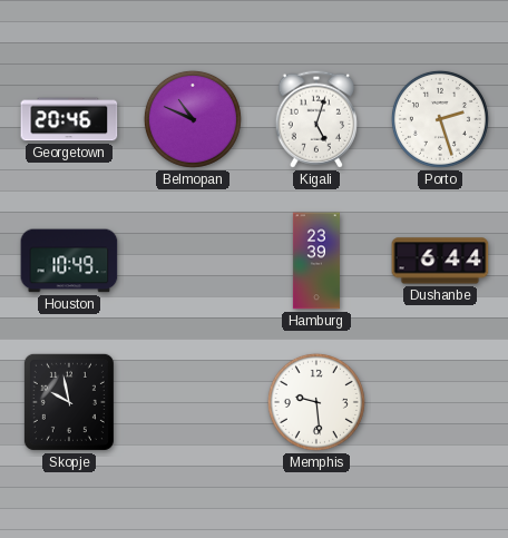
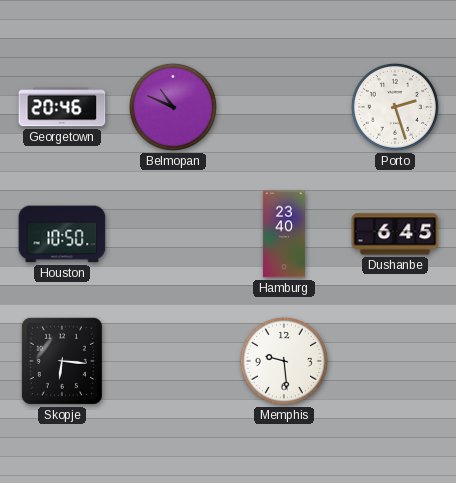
Kigali: 5:03 -> none (316, 119)
Houston: 10:49 -> 10:50 (62, 234)
Hamburg: 23:39 -> 23:40 (284, 234)
Dushanbe: 6:44 -> 6:45 (395, 234)
Skopje: 9:58 -> 6:16 (62, 361)
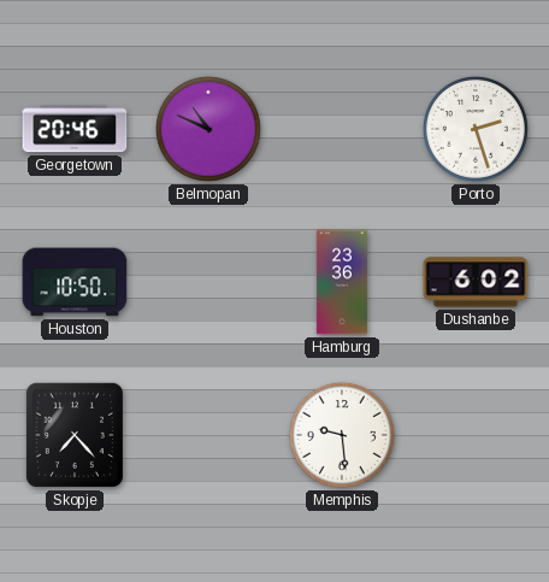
Hamburg: 23:40 -> 23:36 (342, 282)
Dushanbe: 6:45 -> 6:02 (476, 282)
Skopje: 6:16 -> 7:23 (75, 435)
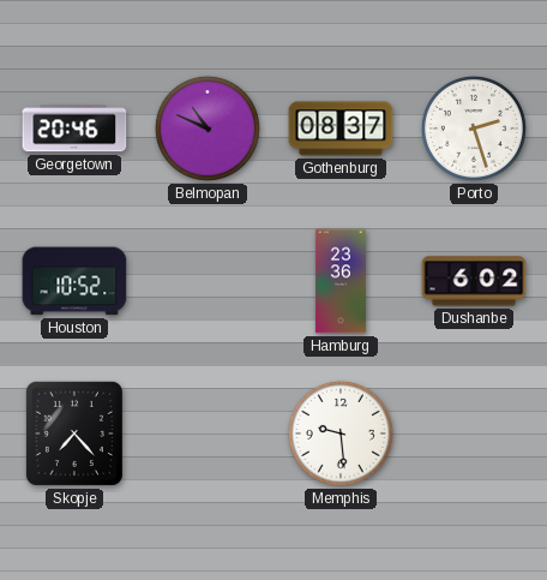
Gothenburg: none -> 08:37 (341, 128)
Houston: 10:50 -> 10:52 (74, 281)
